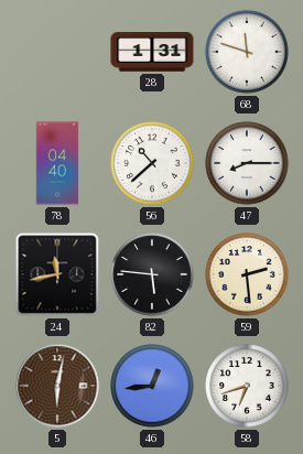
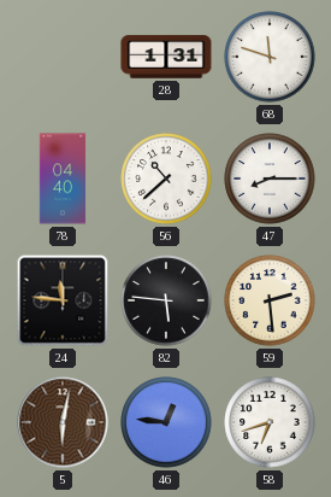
24: 11:43 -> 11:46 (63, 300)
46: 12:44 -> 12:46 (166, 422)
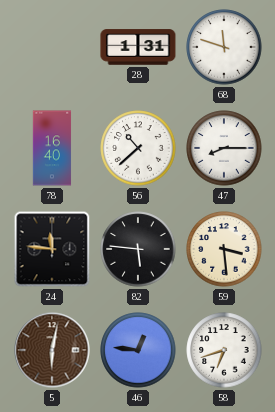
78: 04:40 -> 16:40 (52, 148)
59: 2:29 -> 3:29 (224, 249)
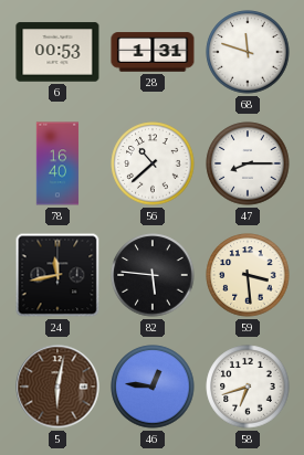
6: none -> 00:53 (57, 52)
24: 11:46 -> 11:43 (57, 275)
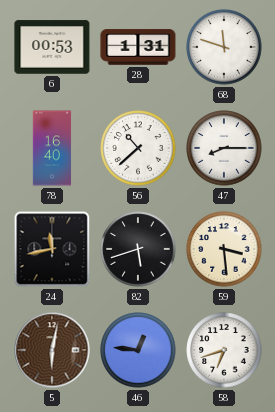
82: 5:46 -> 5:42 (138, 249)
